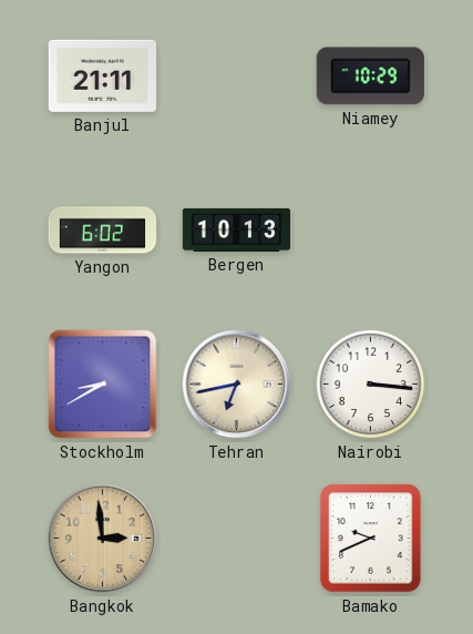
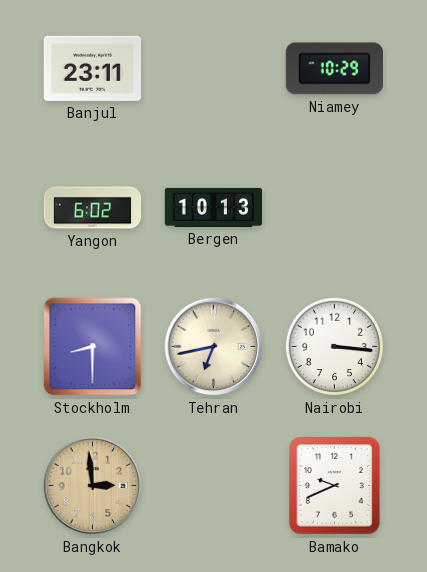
Banjul: 21:11 -> 23:11 (92, 68)
Stockholm: 8:40 -> 8:30 (93, 347)
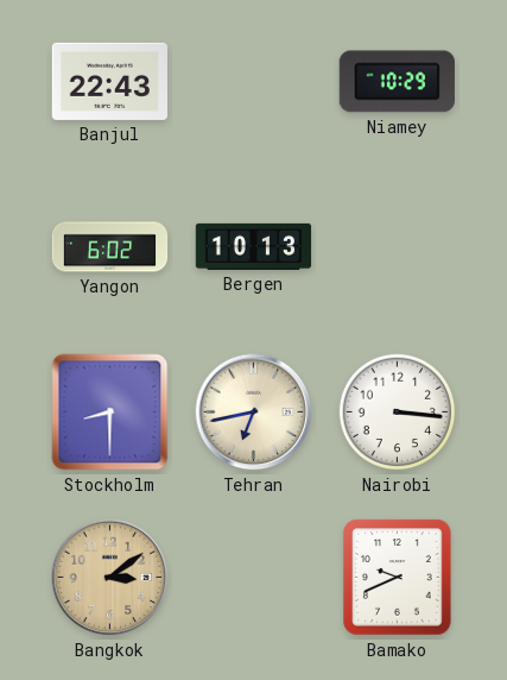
Banjul: 23:11 -> 22:43 (109, 81)
Bangkok: 2:59 -> 3:09 (110, 578)
